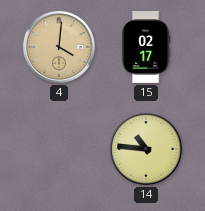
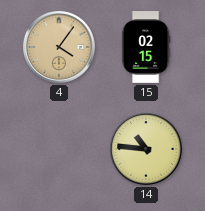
4: 4:01 -> 4:06 (59, 47)
15: 02:17 -> 02:15 (146, 47)
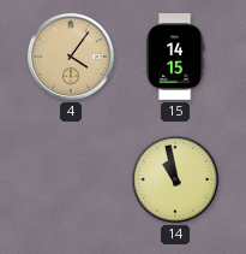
15: 02:15 -> 14:15 (175, 57)
14: 10:46 -> 10:58 (175, 179)
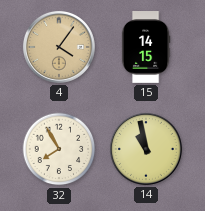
32: none -> 7:55 (59, 149)
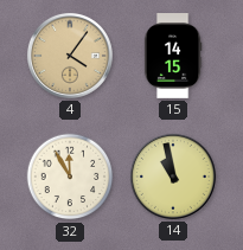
32: 7:55 -> 11:55 (70, 177)
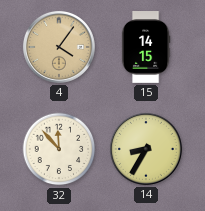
32: 11:55 -> 11:53 (59, 149)
14: 10:58 -> 8:35 (146, 149)
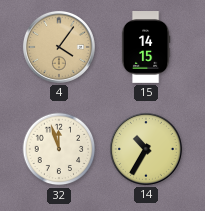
32: 11:53 -> 11:57 (59, 149)
14: 8:35 -> 10:35 (146, 149)
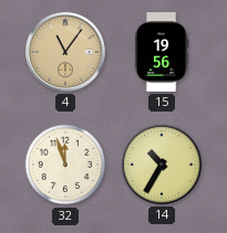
4: 4:06 -> 11:06 (65, 52)
15: 14:15 -> 19:56 (162, 52)
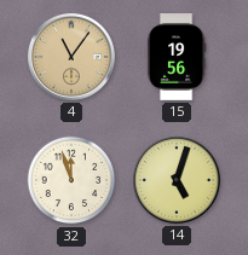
14: 10:35 -> 5:03 (177, 180)
